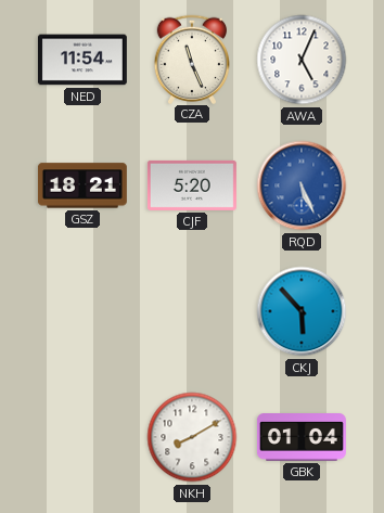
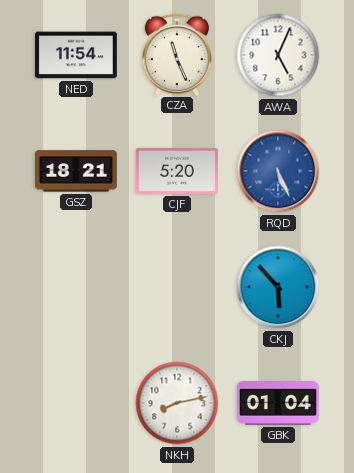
NKH: 8:10 -> 8:13 (177, 403)
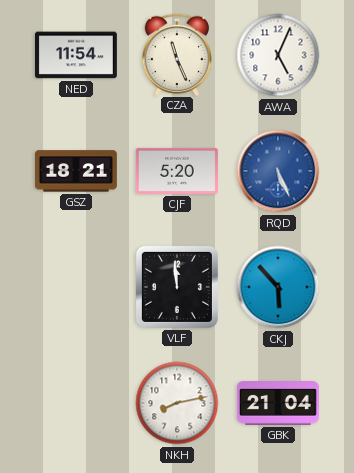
VLF: none -> 11:59 (177, 287)
GBK: 01:04 -> 21:04 (278, 404)
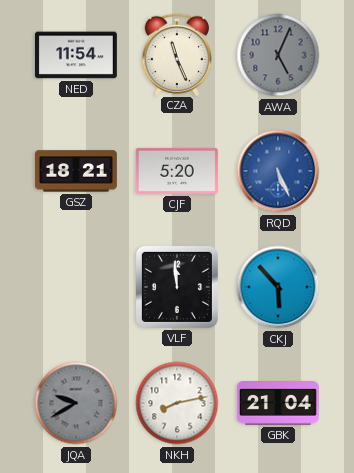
AWA dial: white -> grey (278, 55)
JQA: none -> 9:40 (76, 403)
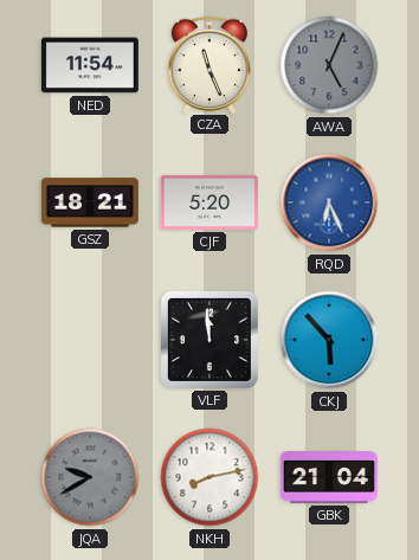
RQD: 5:26 -> 6:26 (329, 202)
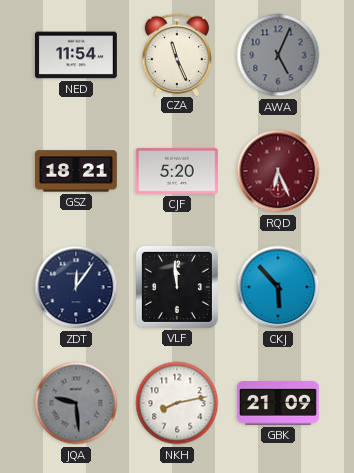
RQD dial: blue -> burgundy (278, 171)
ZDT: none -> 12:06 (76, 287)
JQA: 9:40 -> 9:29 (76, 403)
GBK: 21:04 -> 21:09 (278, 404)
